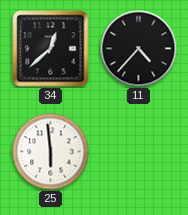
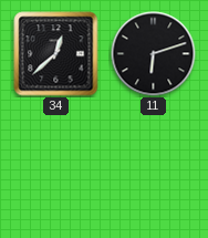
11: 4:37 -> 6:12 (154, 54)
25: 5:59 -> none (51, 152)
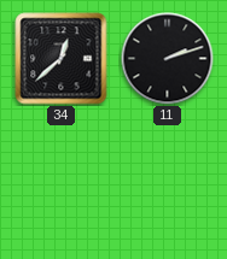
11: 6:12 -> 2:12 (168, 59)
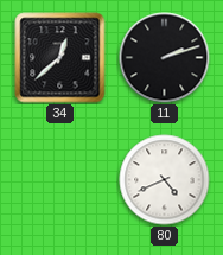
80: none -> 4:41 (165, 180)
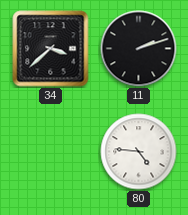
34: 12:38 -> 3:38 (51, 49)
80: 4:41 -> 4:46 (139, 152)
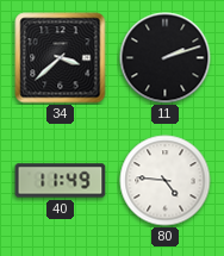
40: none -> 11:49 (61, 181)
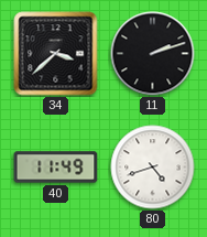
80: 4:46 -> 4:42 (153, 168)
